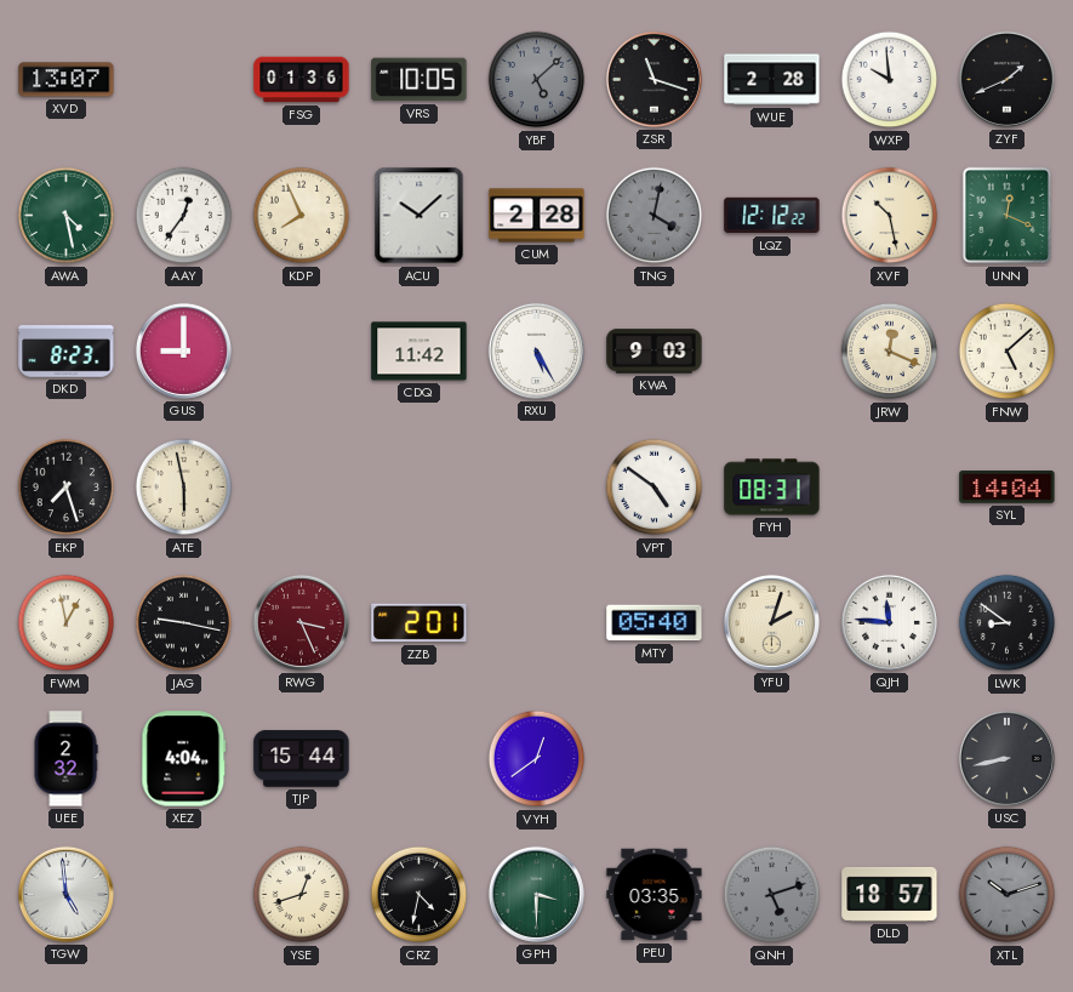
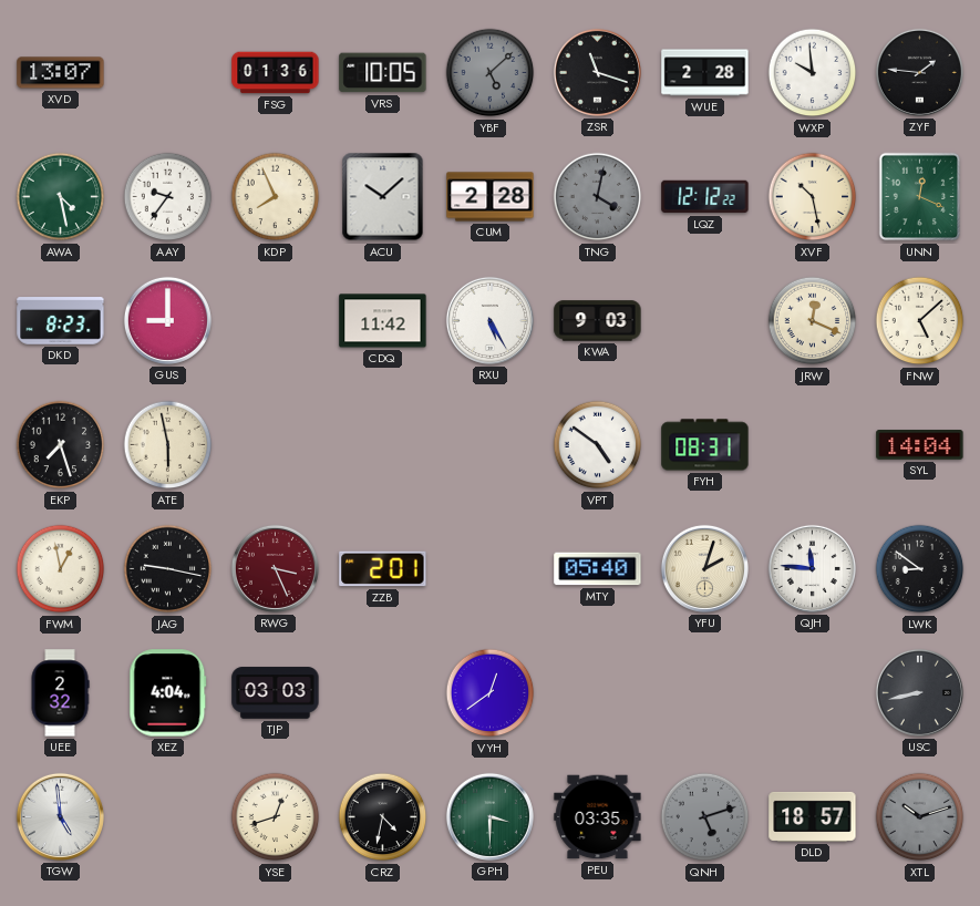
ZYF: 1:41 -> 1:46 (919, 72)
AAY: 12:36 -> 9:36 (168, 197)
TJP: 15:44 -> 03:03 (276, 693)
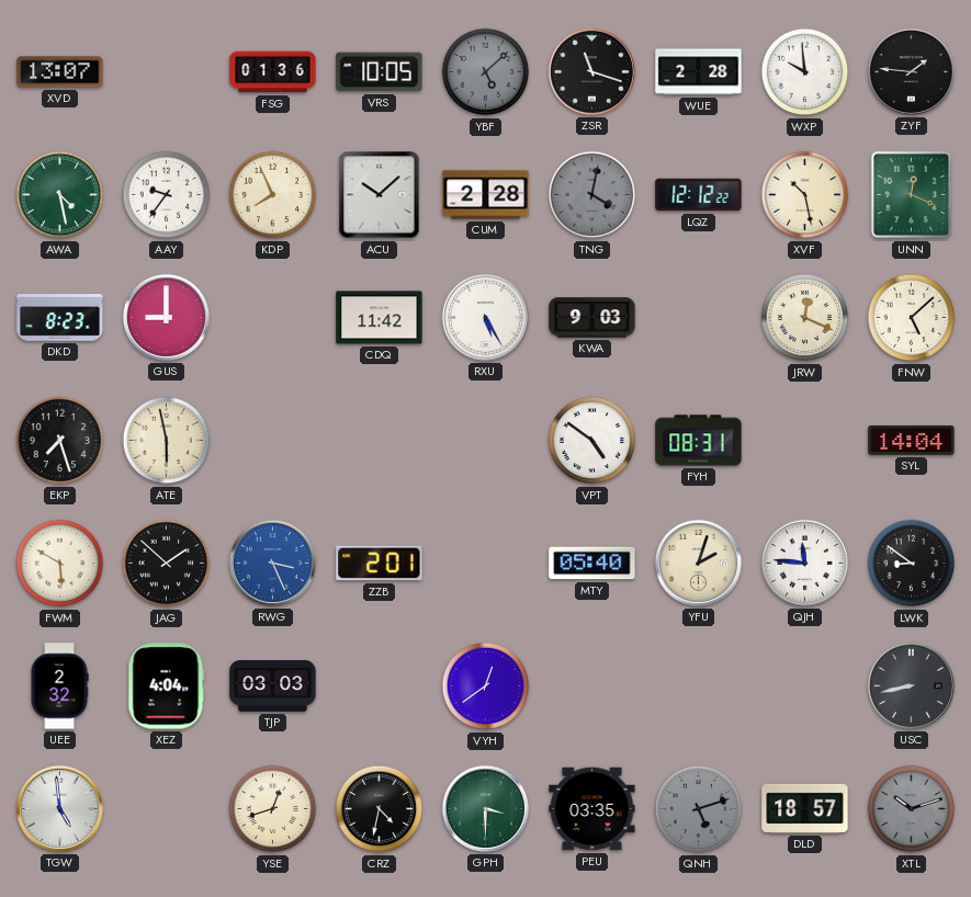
FWM: 12:58 -> 5:50 (60, 564)
JAG: 9:17 -> 1:52 (167, 564)
RWG dial: burgundy -> blue (272, 563)
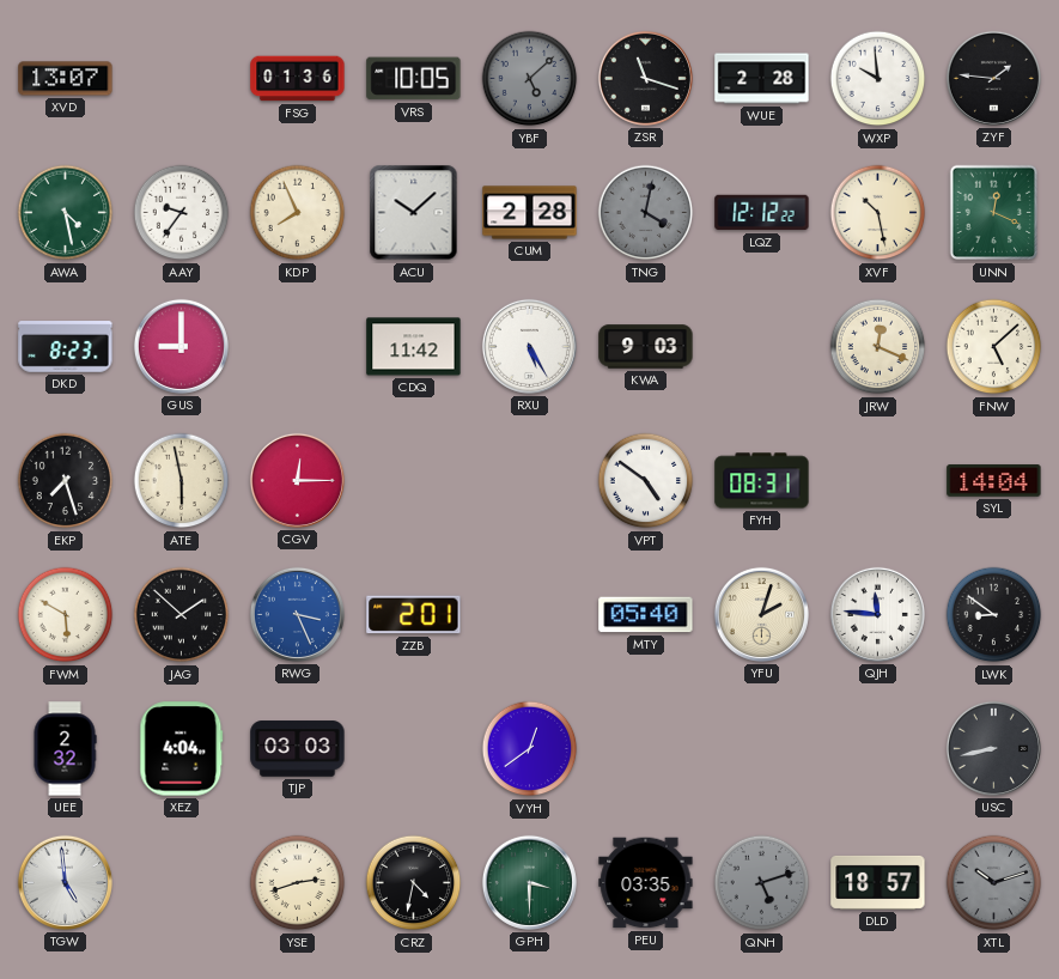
CGV: none -> 12:15 (297, 480)
YSE: 12:42 -> 2:42 (298, 883)
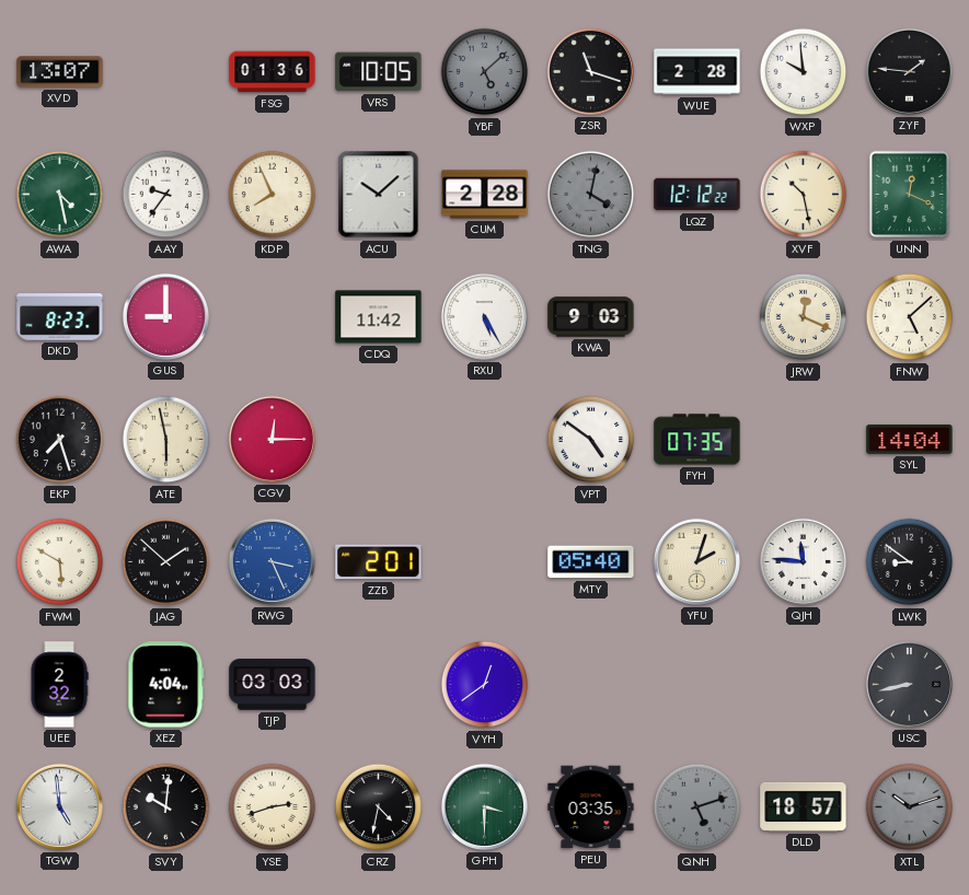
FYH: 08:31 -> 07:35 (697, 440)
SVY: none -> 10:01 (166, 807)
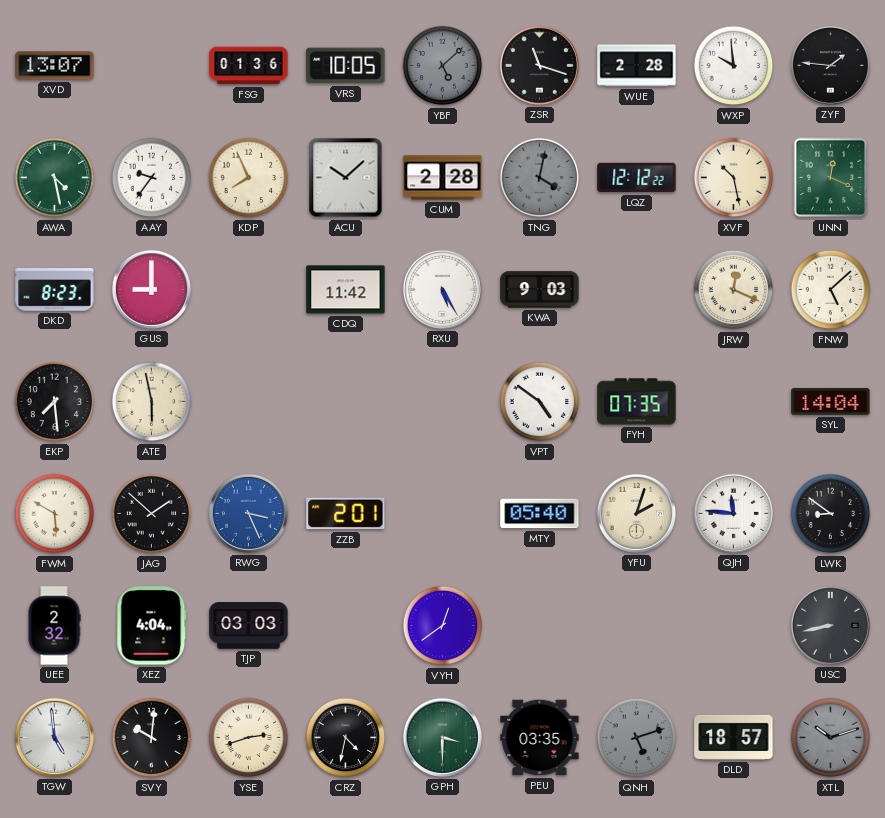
EKP: 7:27 -> 7:29 (55, 402)
CGV: 12:15 -> none (272, 439)
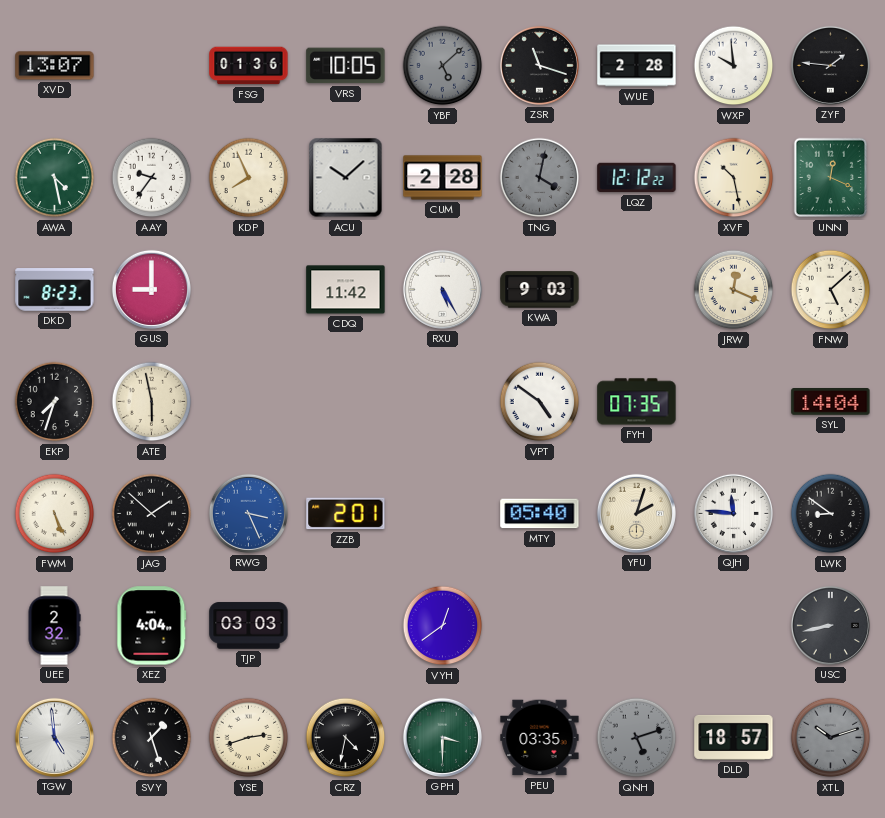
EKP: 7:29 -> 7:33 (55, 402)
FWM: 5:50 -> 5:26 (55, 514)
SVY: 10:01 -> 1:27 (152, 738)
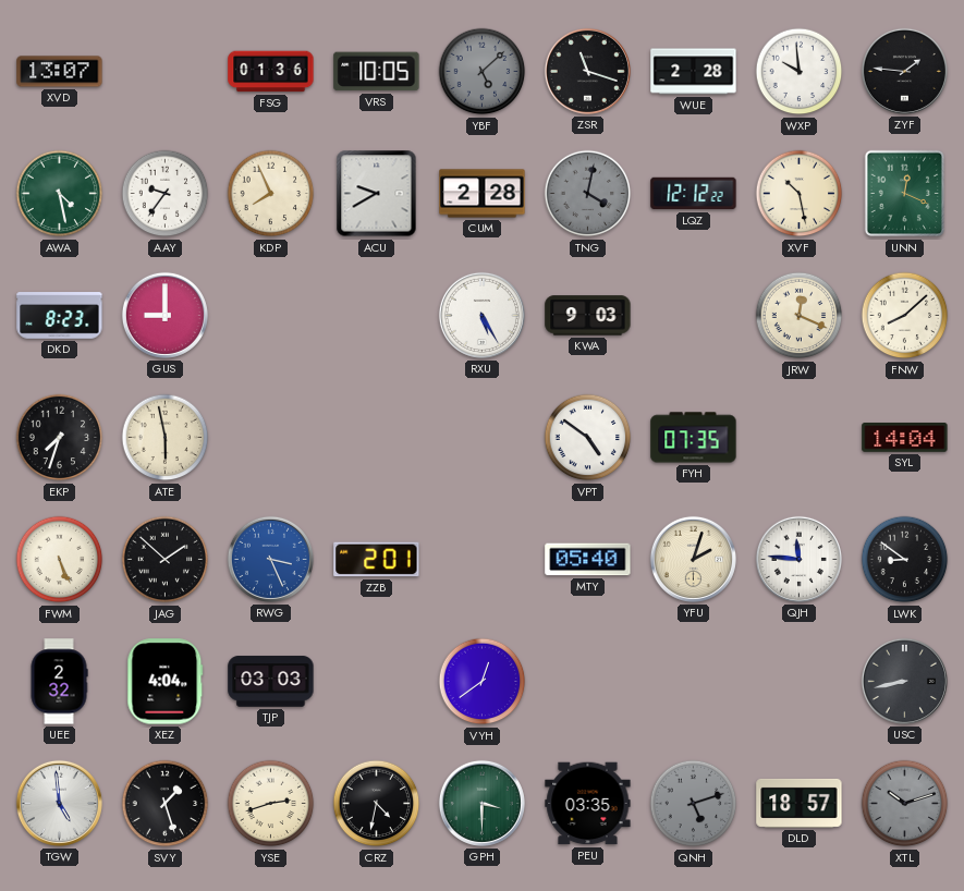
ACU: 10:08 -> 9:40 (377, 194)
CDQ: 11:42 -> none (346, 290)
FNW: 5:08 -> 8:08 (905, 316)
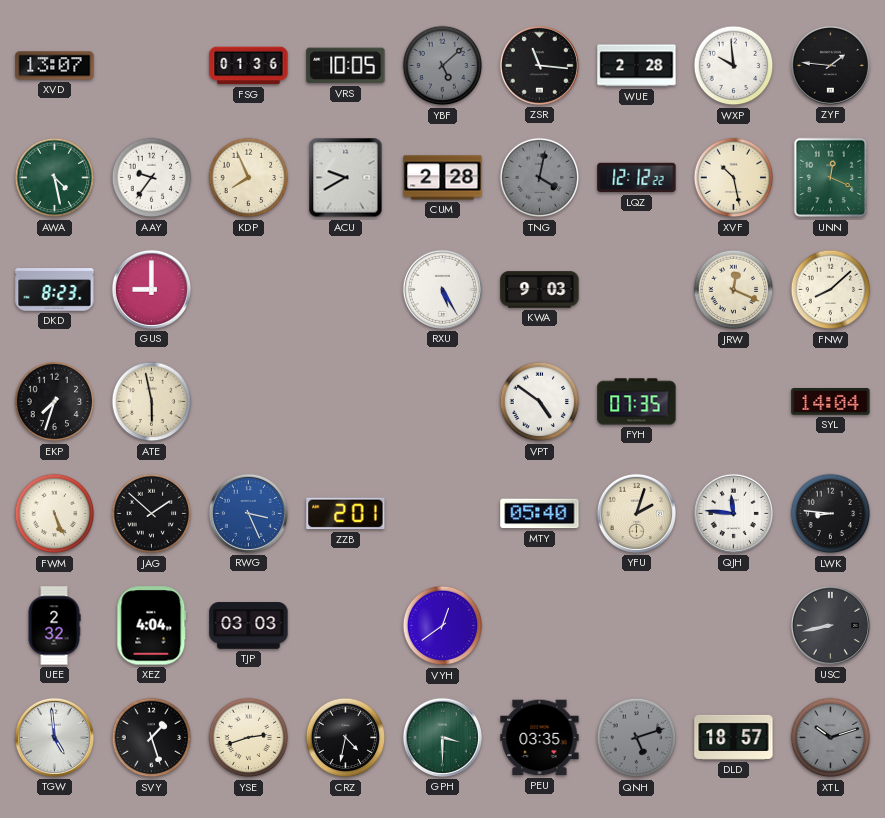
ZSR: 11:18 -> 11:16 (539, 65)
LWK: 8:51 -> 8:46 (831, 514)
